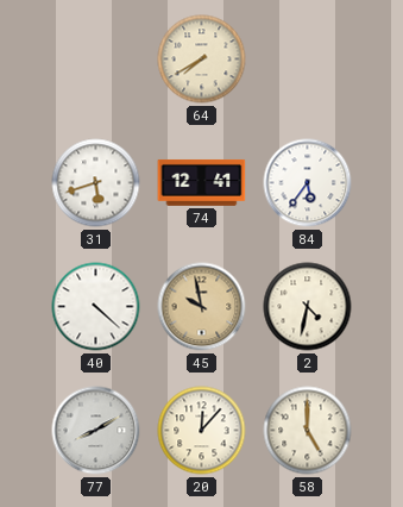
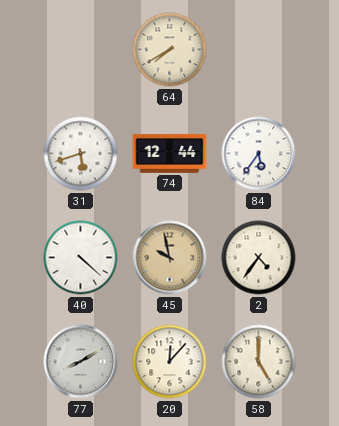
74: 12:41 -> 12:44 (170, 153)
2: 4:32 -> 4:36 (259, 258)
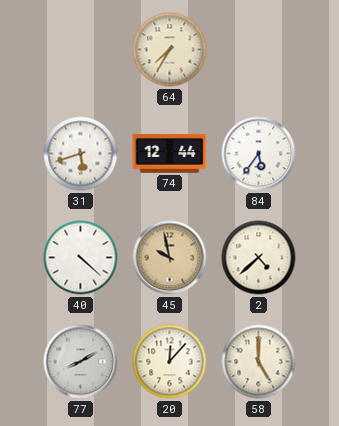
64: 7:40 -> 7:35 (170, 50)
2: 4:36 -> 4:38 (259, 258)
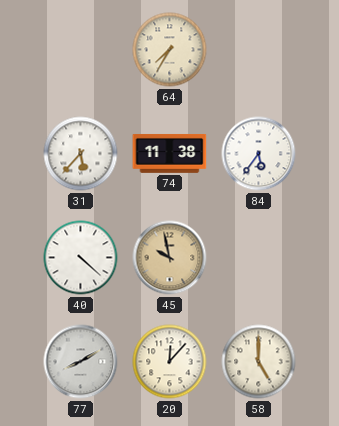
31: 5:42 -> 5:37 (81, 154)
74: 12:44 -> 11:38 (170, 153)
2: 4:38 -> none (259, 258)
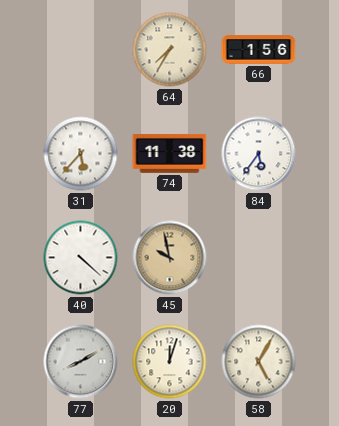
66: none -> 1:56 (259, 50)
20: 12:07 -> 12:03 (170, 362)
58: 5:00 -> 5:05 (259, 362)
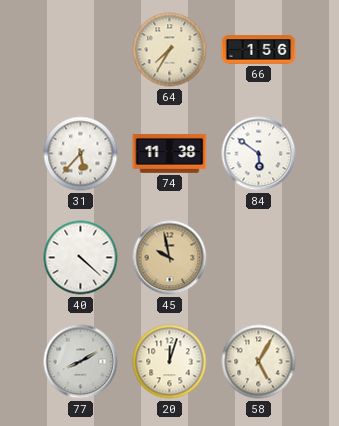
84: 5:36 -> 5:51 (259, 154)
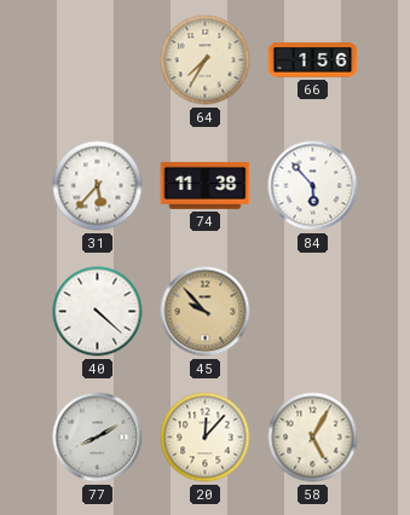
84: 5:51 -> 5:53 (313, 186)
45: 9:58 -> 9:53 (206, 312)
20: 12:03 -> 12:07 (206, 438)
